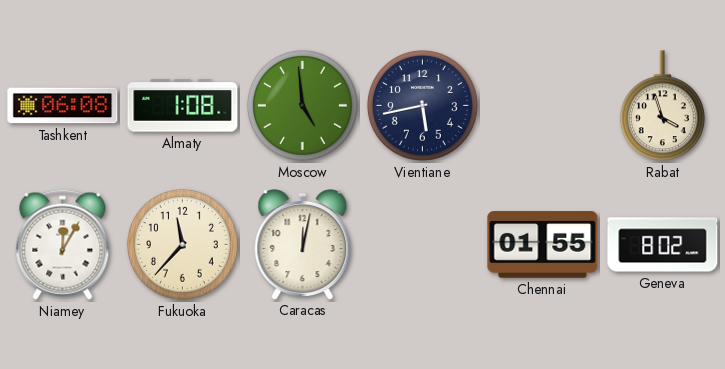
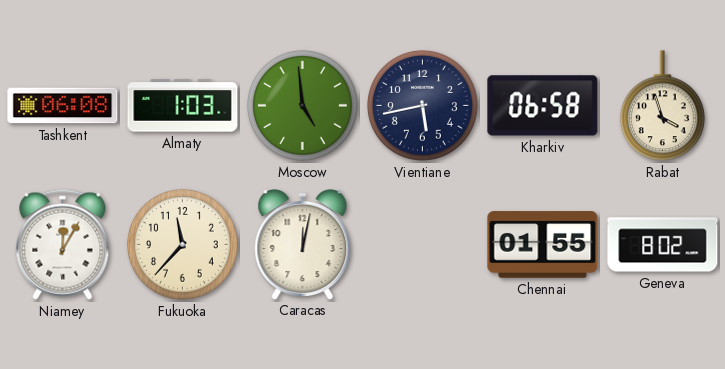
Almaty: 1:08 -> 1:03 (183, 106)
Kharkiv: none -> 06:58 (543, 106)
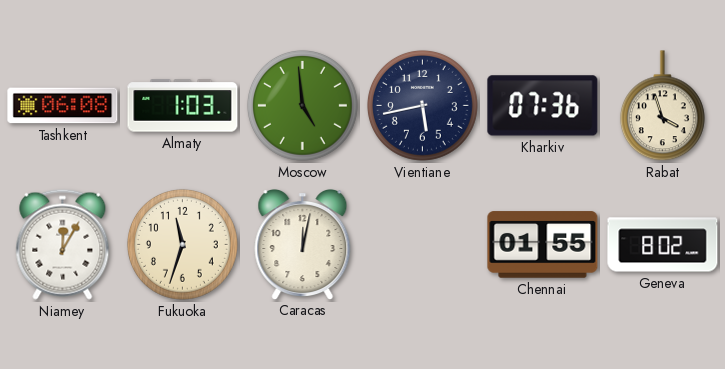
Kharkiv: 06:58 -> 07:36 (543, 106)
Fukuoka: 11:37 -> 11:33 (182, 244)
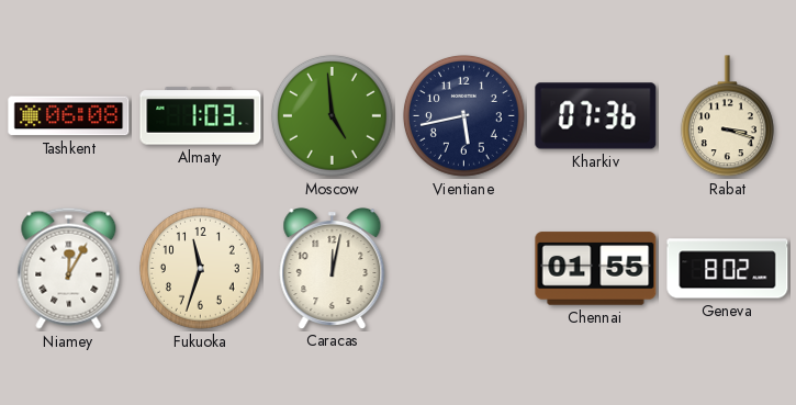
Rabat: 3:57 -> 3:18 (727, 116)
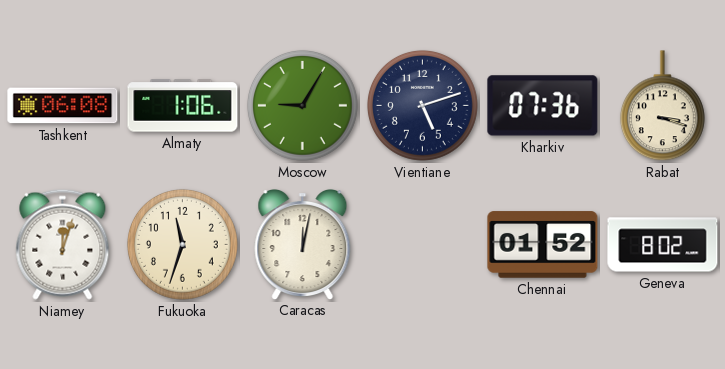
Almaty: 1:03 -> 1:06 (183, 106)
Moscow: 4:59 -> 9:05 (302, 105)
Vientiane: 5:43 -> 5:12 (422, 105)
Niamey: 12:05 -> 12:03 (63, 244)
Chennai: 01:55 -> 01:52 (543, 245)
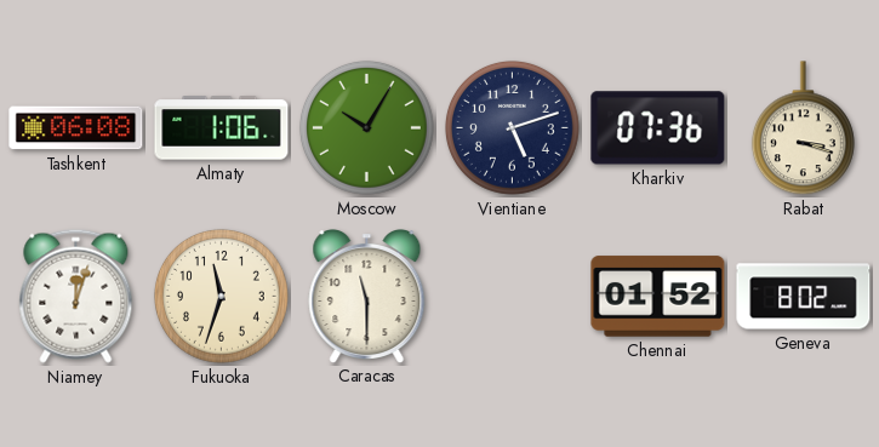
Moscow: 9:05 -> 10:05 (366, 127)
Caracas: 12:02 -> 11:30 (367, 297)
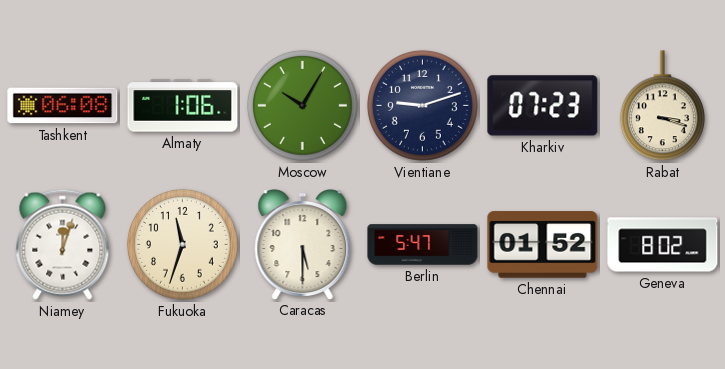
Vientiane: 5:12 -> 9:12 (422, 105)
Kharkiv: 07:36 -> 07:23 (543, 106)
Caracas: 11:30 -> 5:30 (303, 245)
Berlin: none -> 5:47 (423, 245)
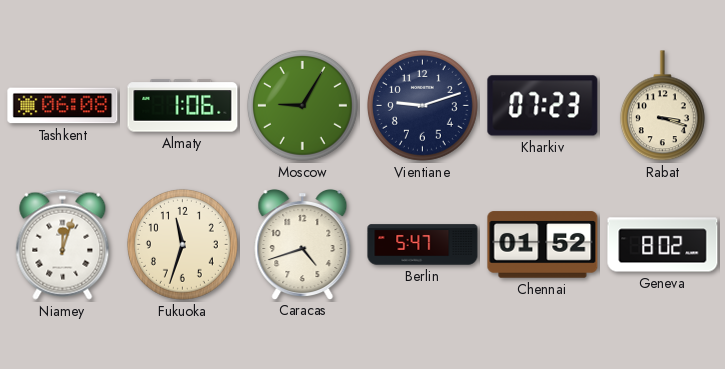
Moscow: 10:05 -> 9:05 (302, 105)
Caracas: 5:30 -> 4:42 (303, 245)
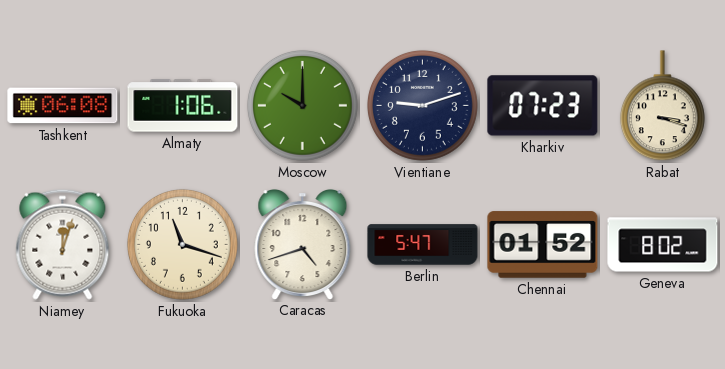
Moscow: 9:05 -> 10:00 (302, 105)
Fukuoka: 11:33 -> 11:18 (182, 244)
